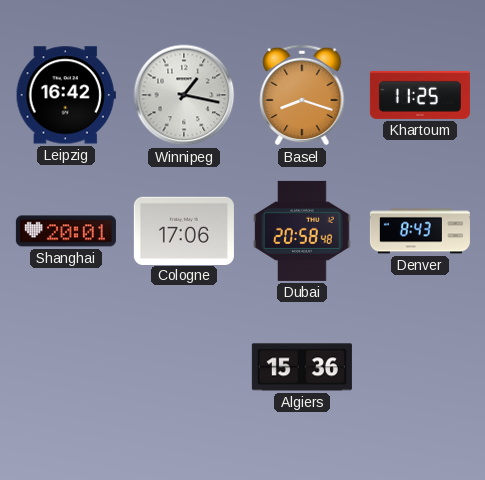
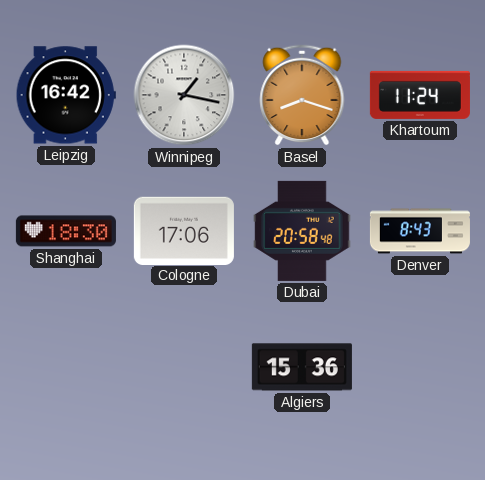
Khartoum: 11:25 -> 11:24 (420, 95)
Shanghai: 20:01 -> 18:30 (66, 231)
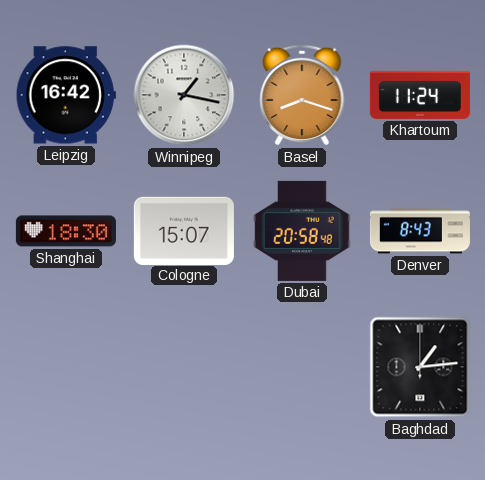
Cologne: 17:06 -> 15:07 (184, 230)
Algiers: 15:36 -> none (302, 367)
Baghdad: none -> 1:14 (420, 367)
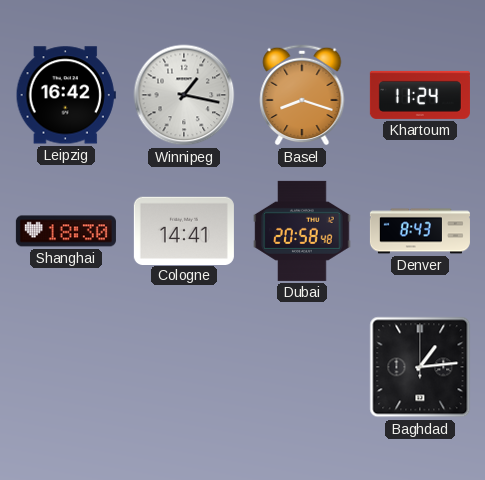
Cologne: 15:07 -> 14:41 (184, 230)
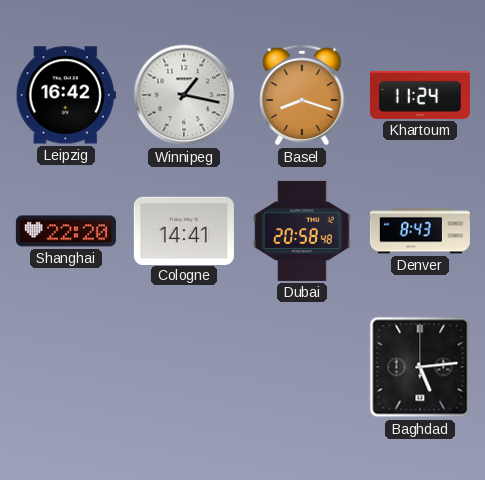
Shanghai: 18:30 -> 22:20 (66, 231)
Baghdad: 1:14 -> 5:14 (420, 367)
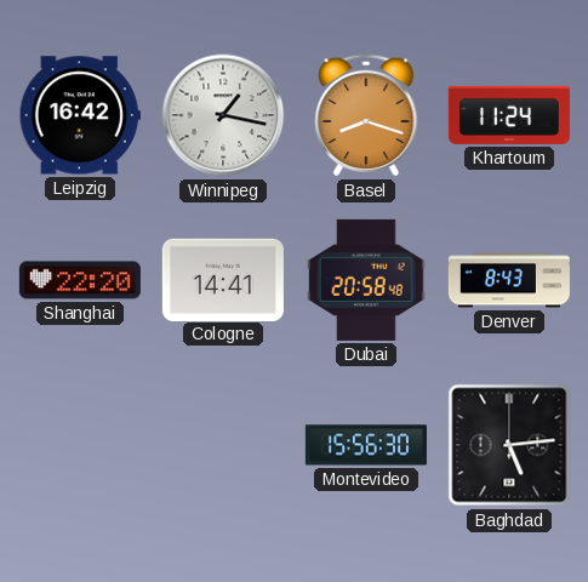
Montevideo: none -> 15:56 (366, 445)
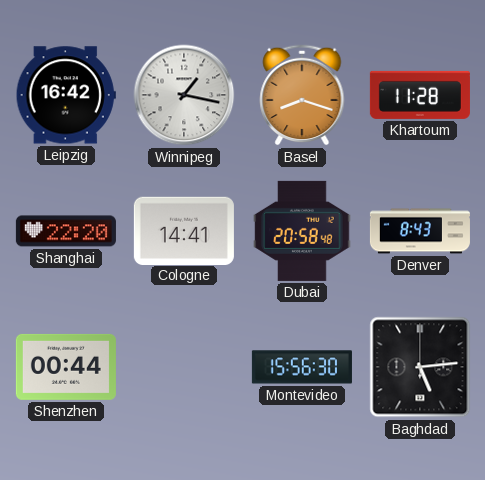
Khartoum: 11:24 -> 11:28 (420, 95)
Shenzhen: none -> 00:44 (66, 367)
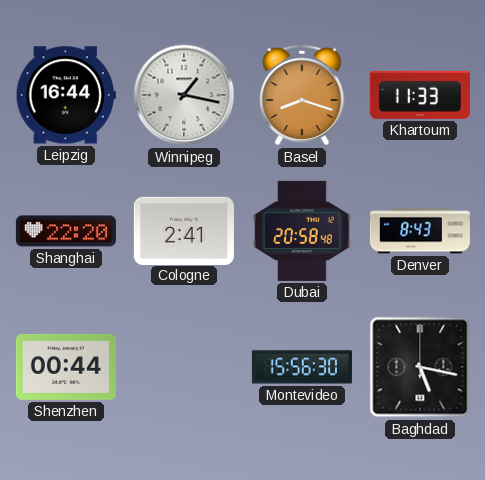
Leipzig: 16:42 -> 16:44 (66, 95)
Khartoum: 11:28 -> 11:33 (420, 95)
Cologne: 14:41 -> 2:41 (184, 230)
Baghdad: 5:14 -> 5:17 (420, 367)
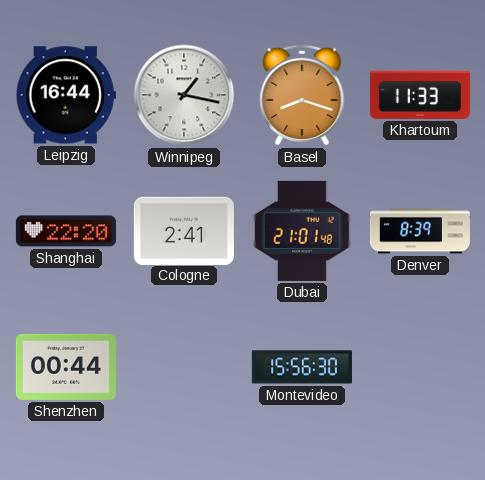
Dubai: 20:58 -> 21:01 (302, 231)
Denver: 8:43 -> 8:39 (420, 231)
Baghdad: 5:17 -> none (420, 367)
